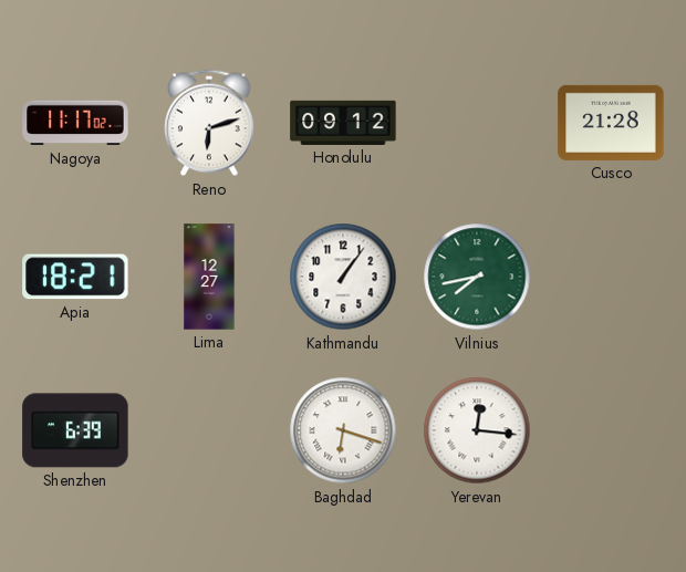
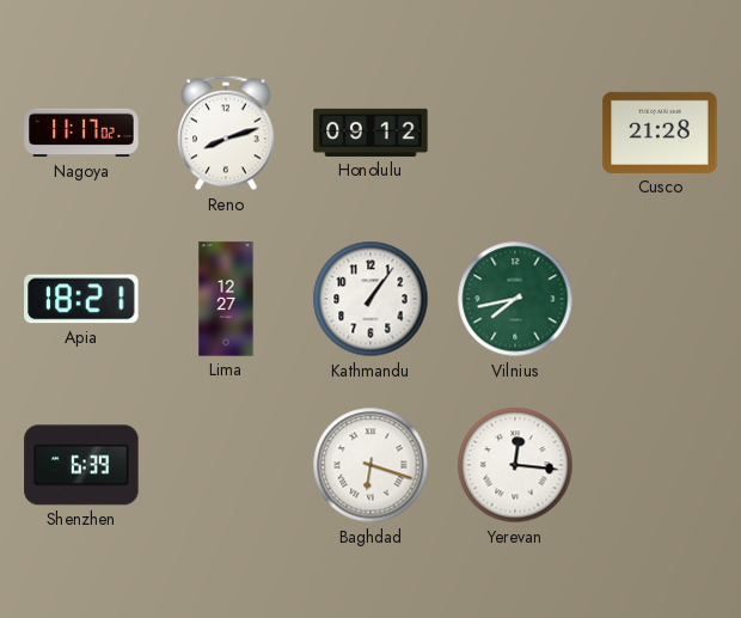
Reno: 6:12 -> 8:12 (227, 133)
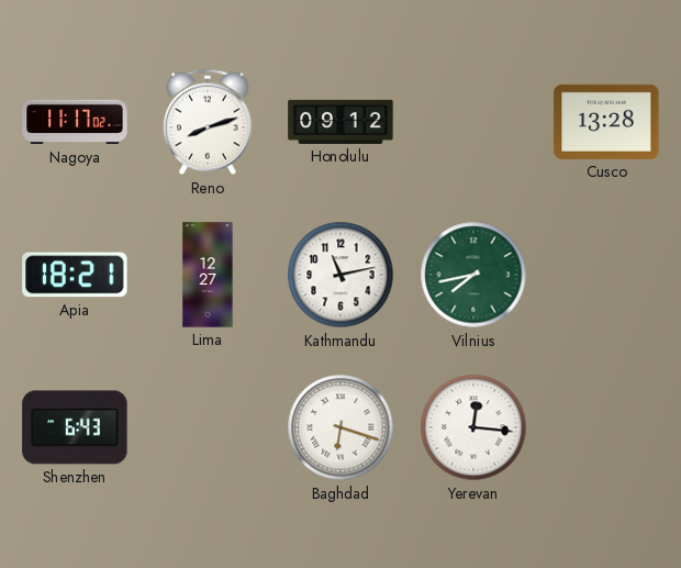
Cusco: 21:28 -> 13:28 (606, 122)
Kathmandu: 1:06 -> 11:13 (340, 275)
Shenzhen: 6:39 -> 6:43 (75, 427)
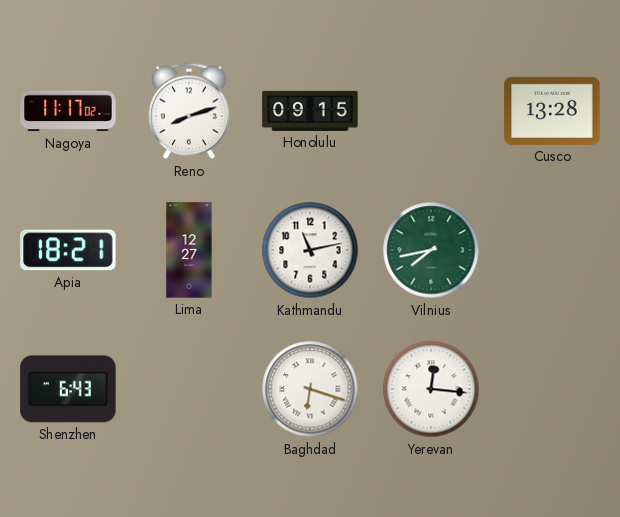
Honolulu: 09:12 -> 09:15 (310, 111)
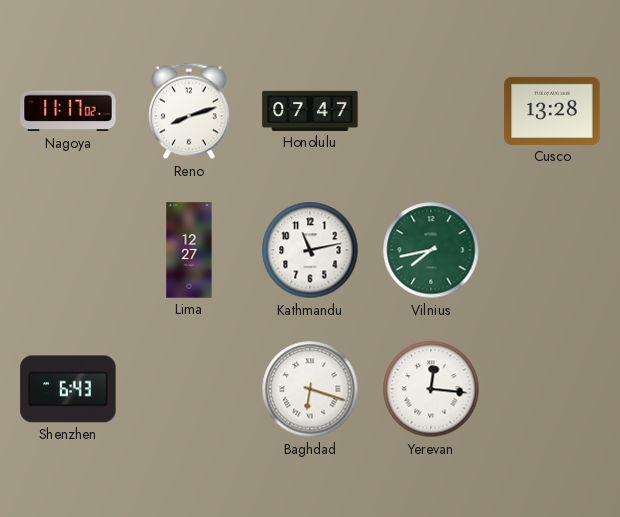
Honolulu: 09:15 -> 07:47 (310, 111)
Apia: 18:21 -> none (68, 250)
